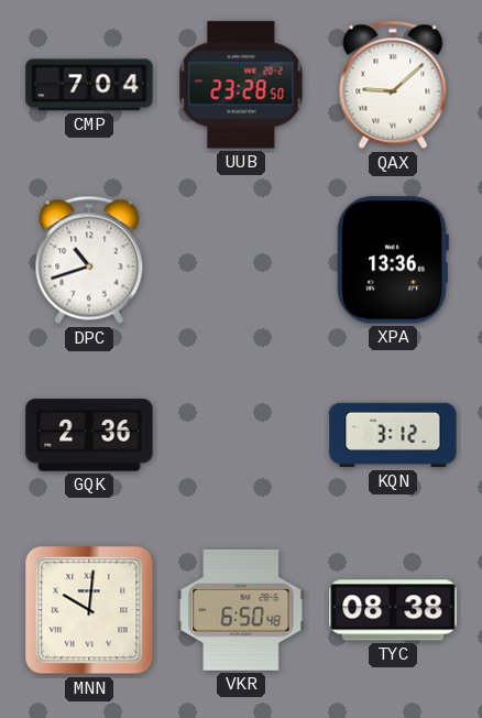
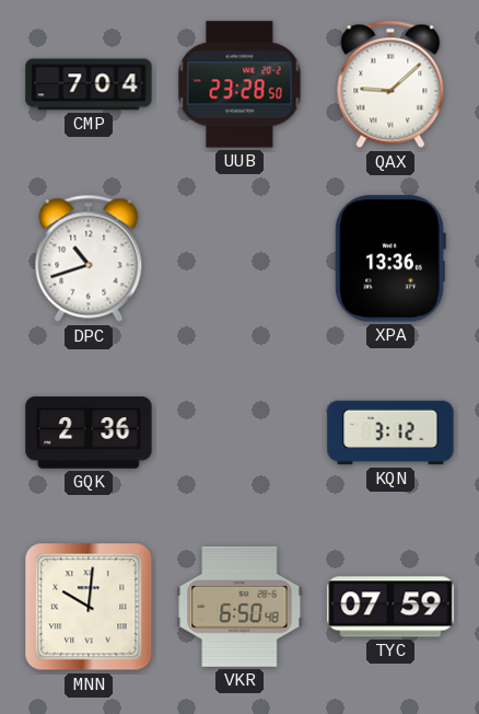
TYC: 08:38 -> 07:59 (390, 607)
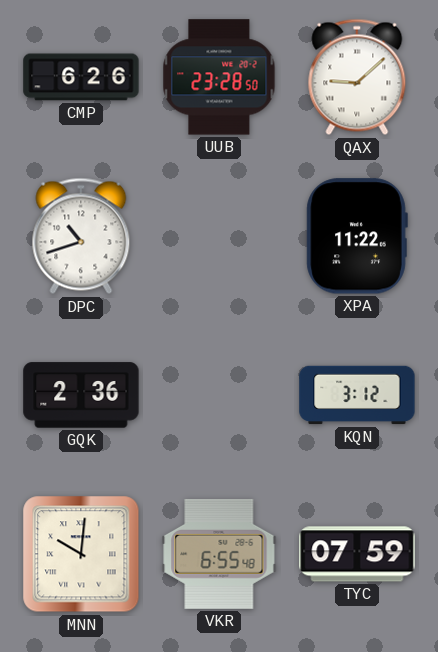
CMP: 7:04 -> 6:26 (81, 77)
XPA: 13:36 -> 11:22 (357, 236)
VKR: 6:50 -> 6:55 (219, 554)
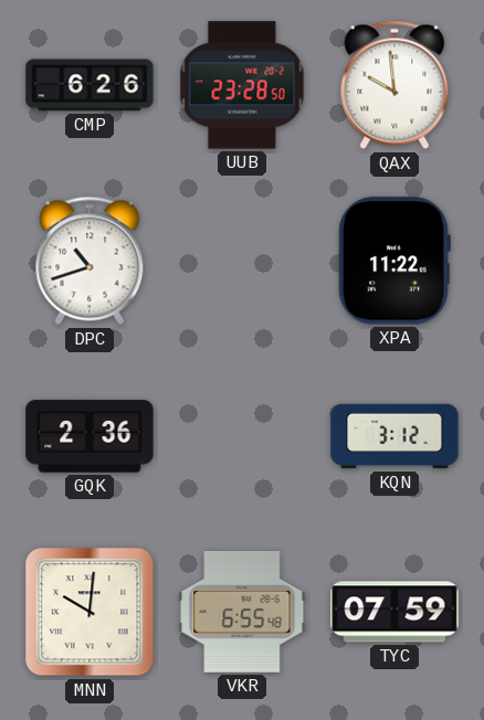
QAX: 9:08 -> 9:59 (394, 85)
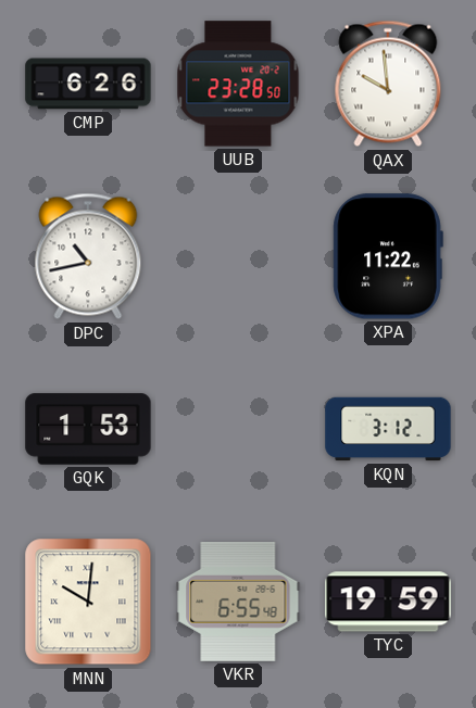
DPC: 10:42 -> 10:43 (88, 256)
GQK: 2:36 -> 1:53 (88, 429)
TYC: 07:59 -> 19:59 (388, 602)
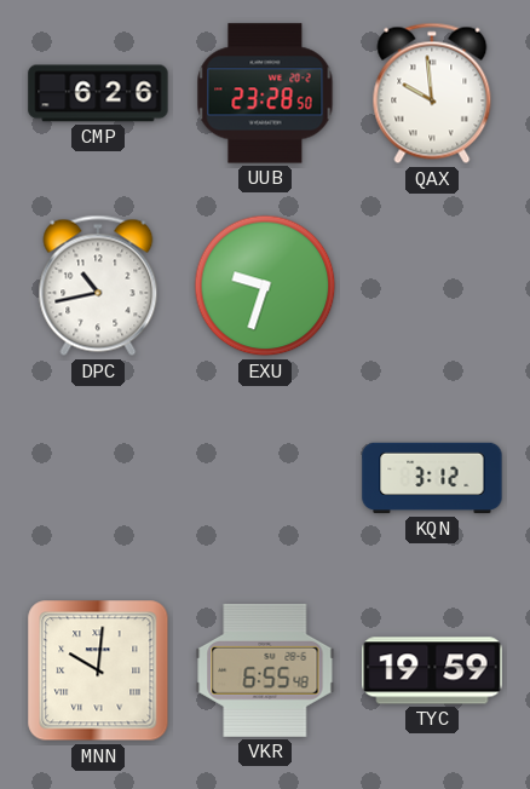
EXU: none -> 9:33 (265, 286)
XPA: 11:22 -> none (388, 256)
GQK: 1:53 -> none (88, 429)
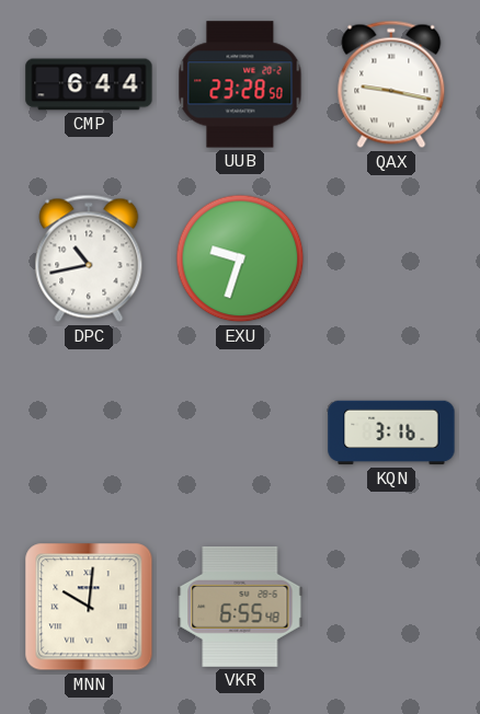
CMP: 6:26 -> 6:44 (89, 84)
QAX: 9:59 -> 9:17 (391, 84)
KQN: 3:12 -> 3:16 (391, 433)
TYC: 19:59 -> none (432, 670)
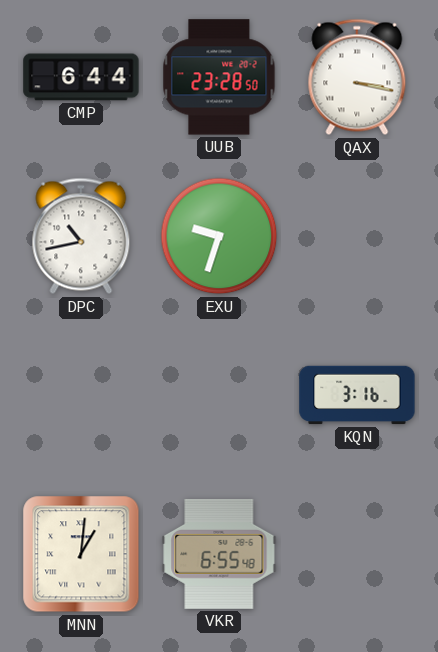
QAX: 9:17 -> 3:17 (357, 77)
MNN: 10:01 -> 1:01 (81, 554)
